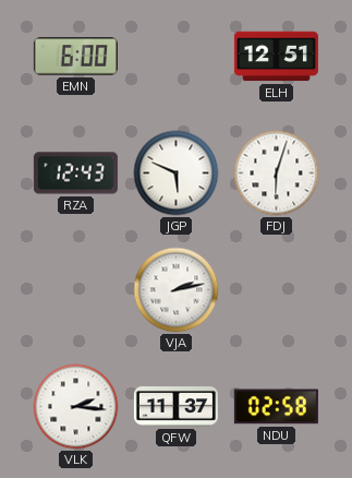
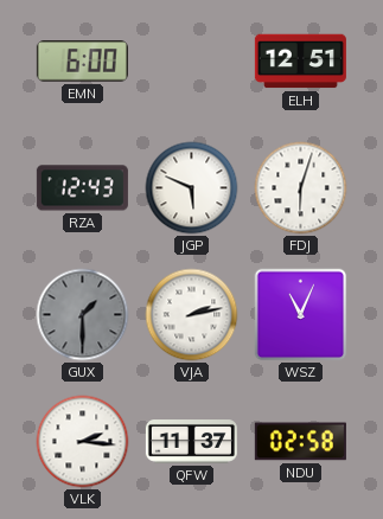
GUX: none -> 1:30 (83, 315)
WSZ: none -> 11:04 (301, 315)
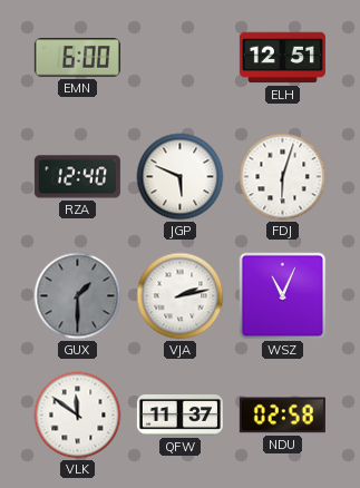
RZA: 12:43 -> 12:40 (77, 177)
VLK: 2:16 -> 11:51 (78, 416)
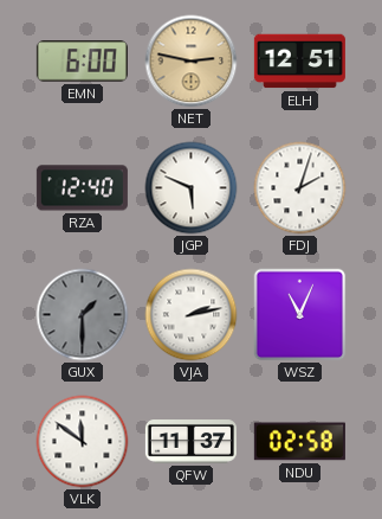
NET: none -> 2:47 (192, 62)
FDJ: 6:03 -> 2:03 (300, 188)
